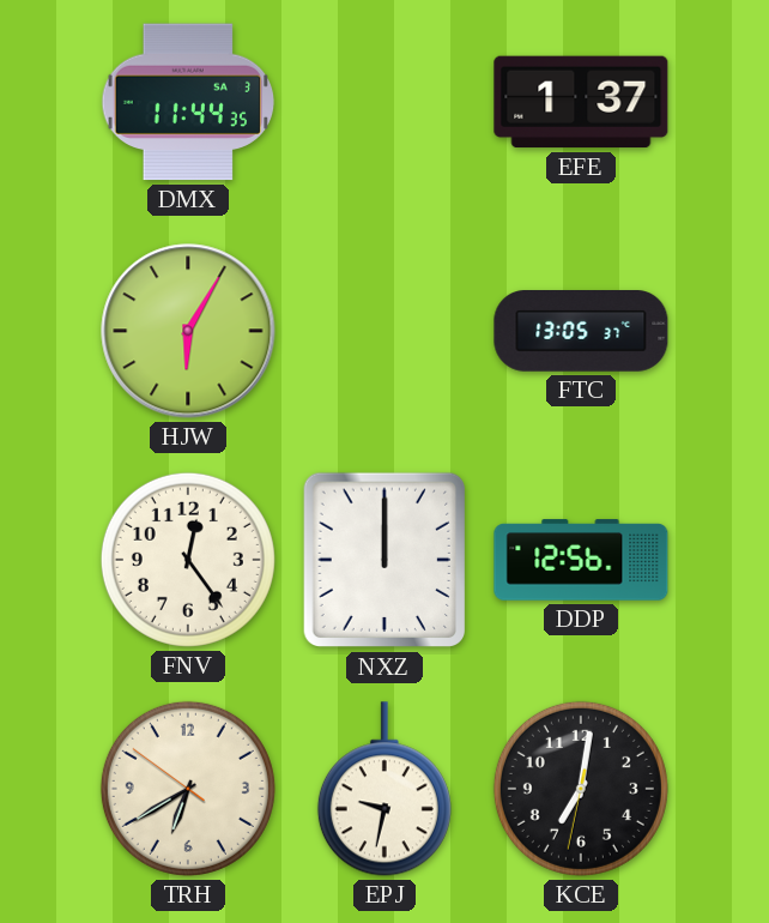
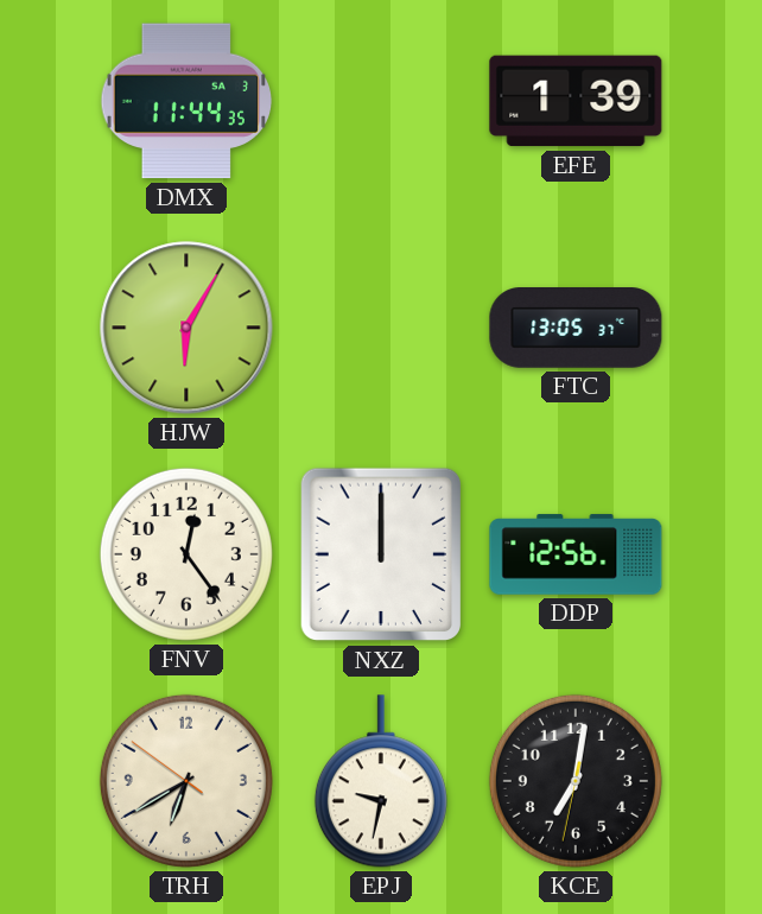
EFE: 1:37 -> 1:39 (576, 101)
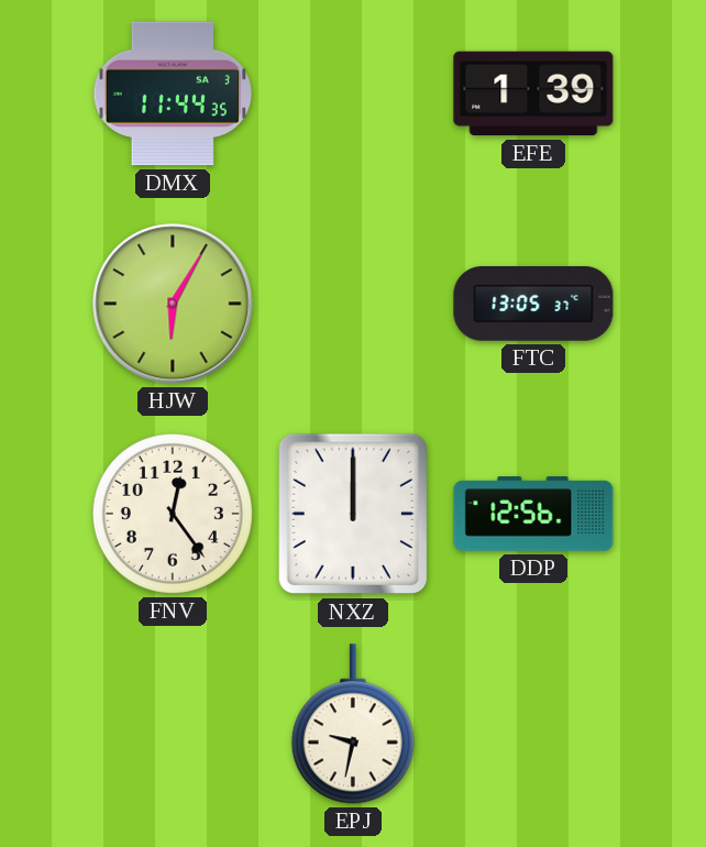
TRH: 6:39 -> none (186, 781)
KCE: 7:01 -> none (576, 781)
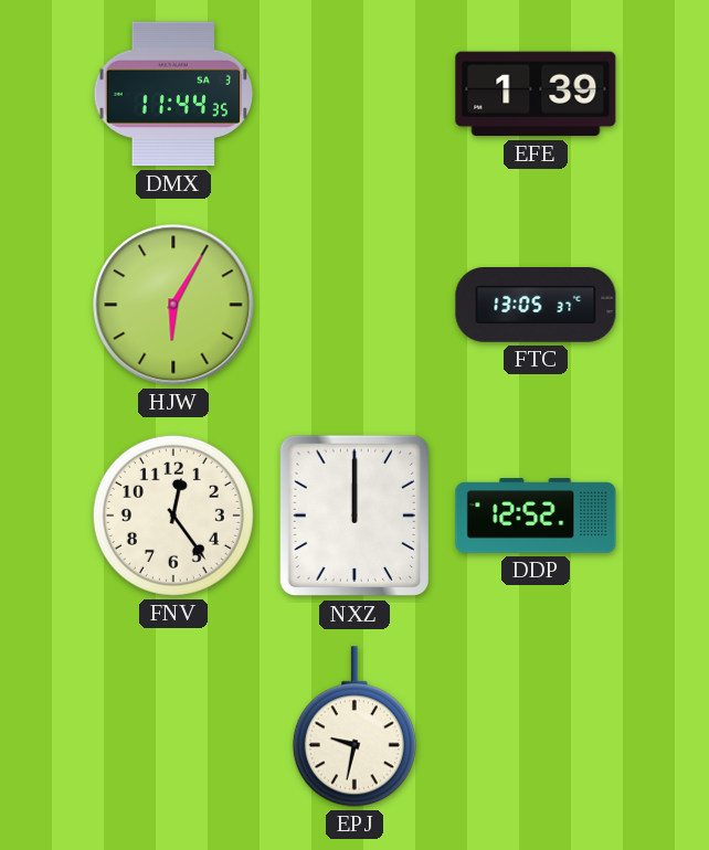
DDP: 12:56 -> 12:52 (536, 516)
